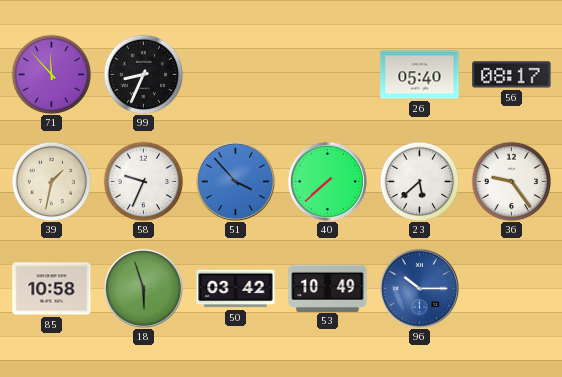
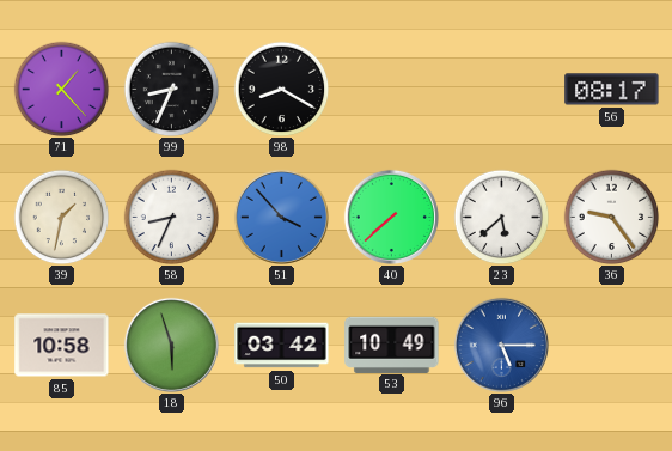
71: 11:53 -> 1:23 (61, 89)
98: none -> 8:20 (281, 89)
26: 05:40 -> none (420, 75)
58: 9:34 -> 8:34 (171, 217)
96: 10:15 -> 5:15 (501, 345)
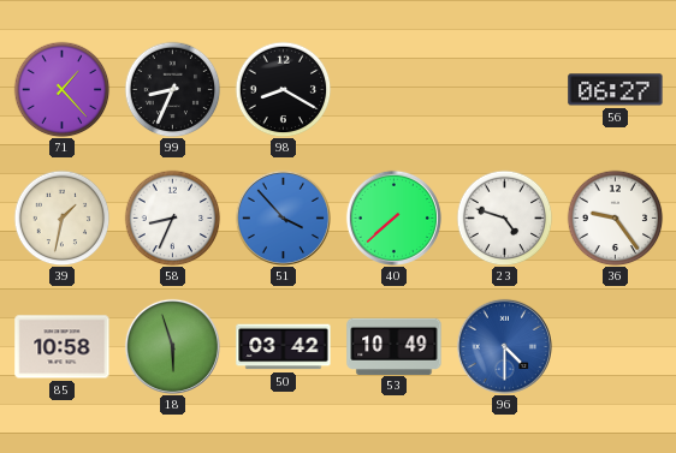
56: 08:17 -> 06:27 (616, 90)
23: 5:38 -> 4:48 (504, 217)
96: 5:15 -> 4:30 (504, 346)
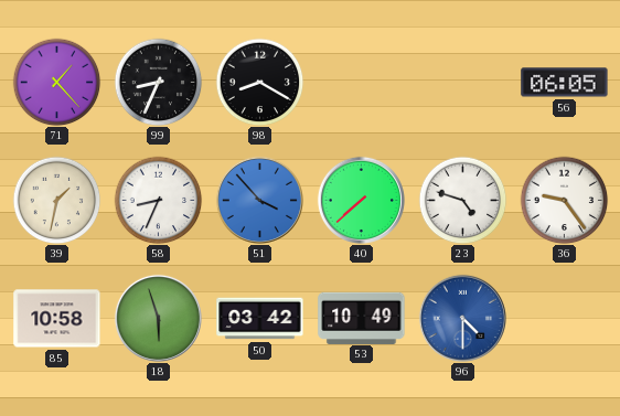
56: 06:27 -> 06:05 (565, 83)
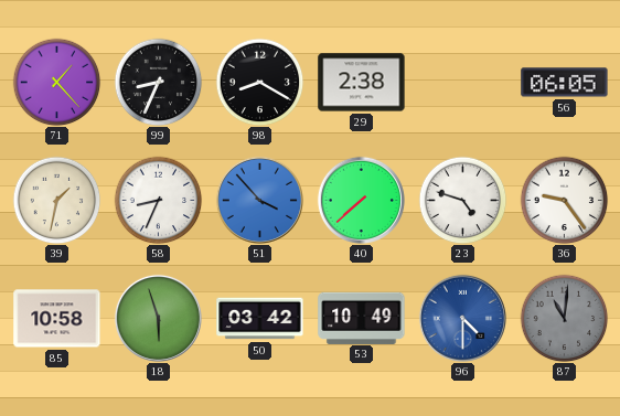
29: none -> 2:38 (362, 83)
87: none -> 11:01 (564, 318)
